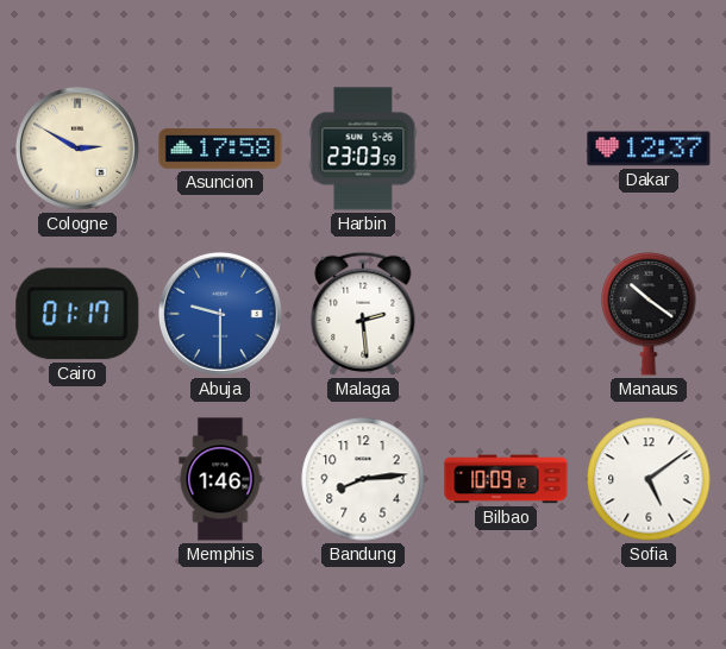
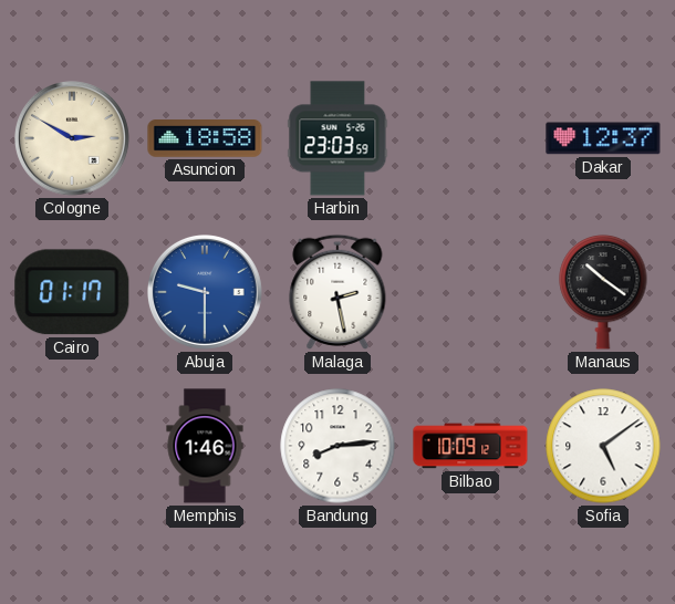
Asuncion: 17:58 -> 18:58 (205, 138)
Malaga: 2:29 -> 2:28 (337, 292)
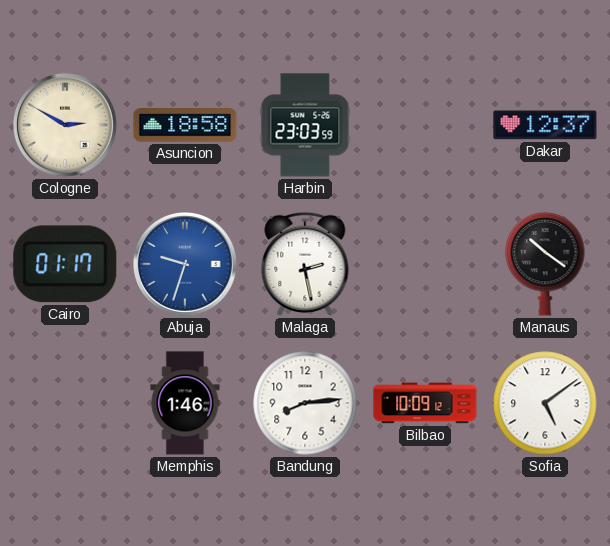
Abuja: 9:30 -> 9:33 (186, 265)
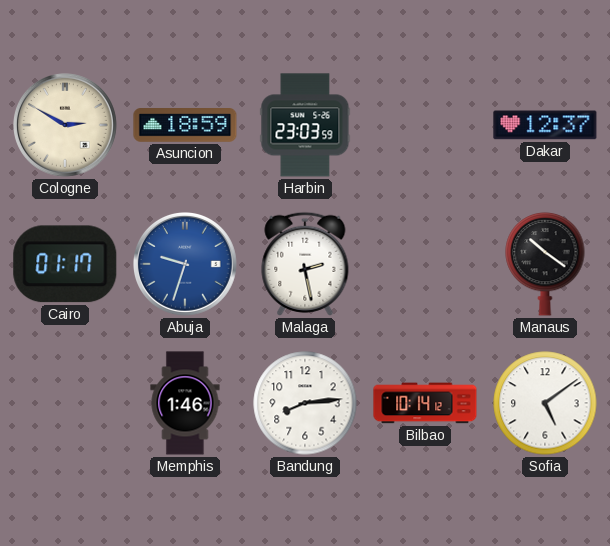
Asuncion: 18:58 -> 18:59 (185, 125)
Bilbao: 10:09 -> 10:14 (425, 403)
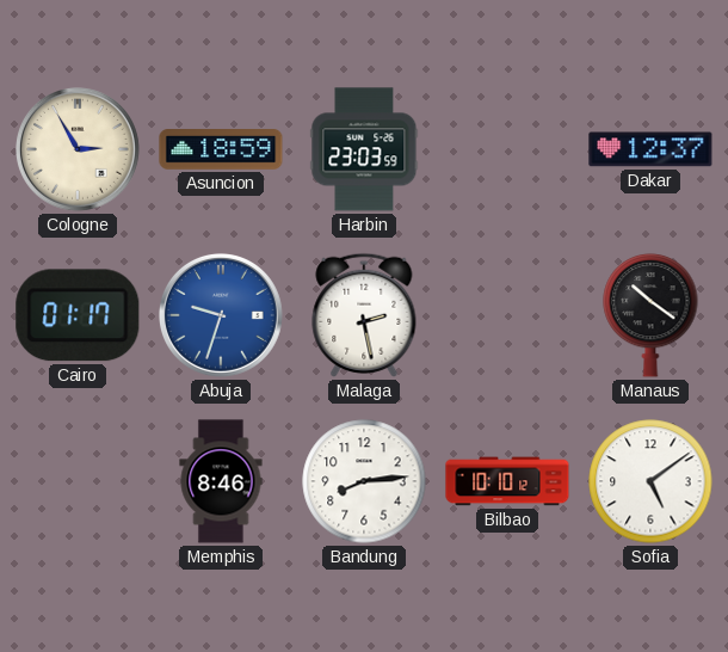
Cologne: 2:50 -> 2:55 (79, 150)
Memphis: 1:46 -> 8:46 (221, 481)
Bilbao: 10:14 -> 10:10 (507, 481)
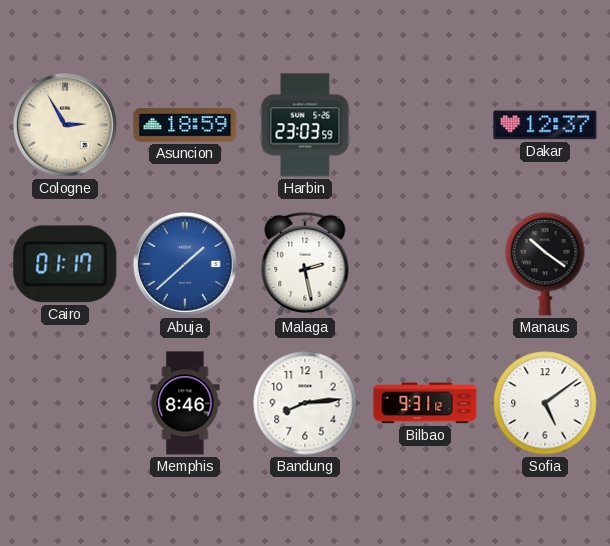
Abuja: 9:33 -> 1:38 (186, 265)
Bilbao: 10:10 -> 9:31 (425, 403)
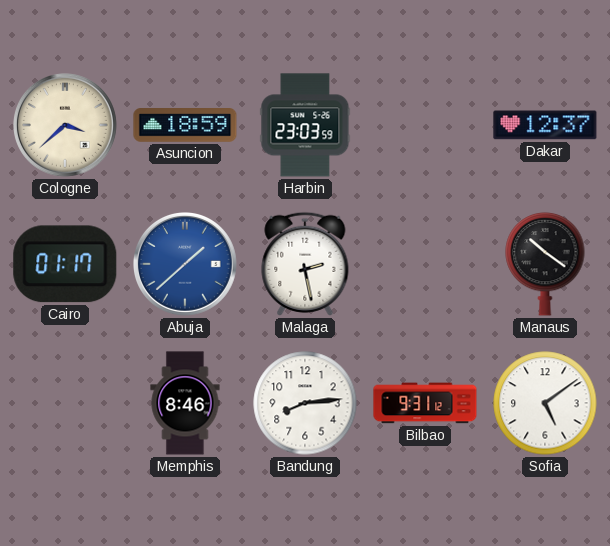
Cologne: 2:55 -> 3:38 (66, 126)
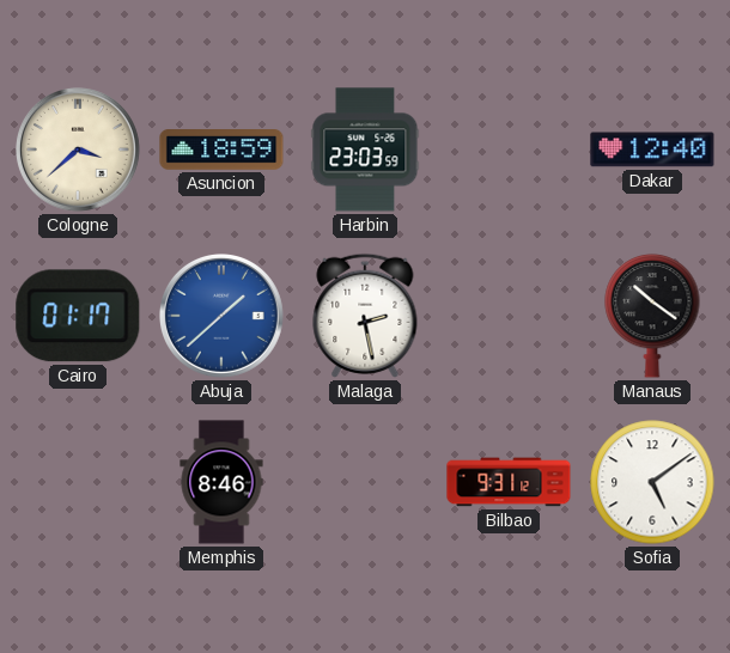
Dakar: 12:37 -> 12:40 (652, 149)
Bandung: 8:14 -> none (305, 403)
